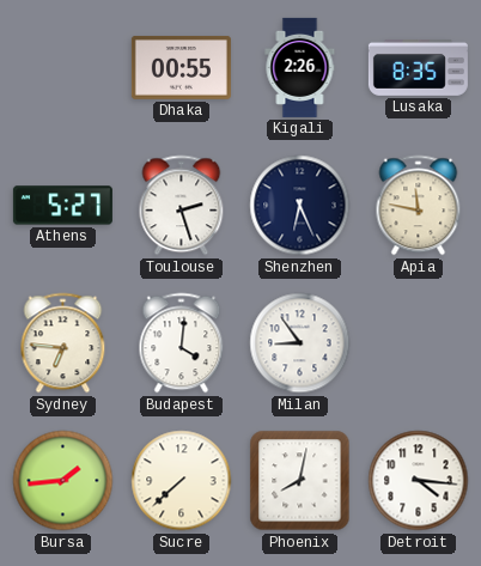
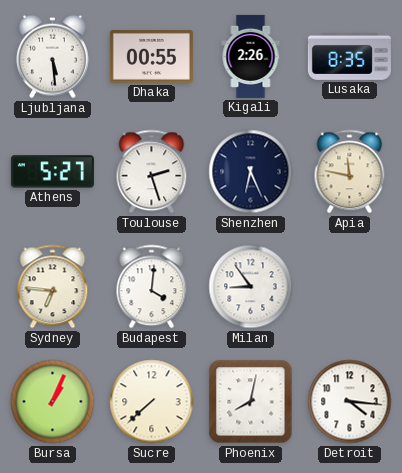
Ljubljana: none -> 5:29 (53, 57)
Bursa: 1:44 -> 1:04 (53, 402)
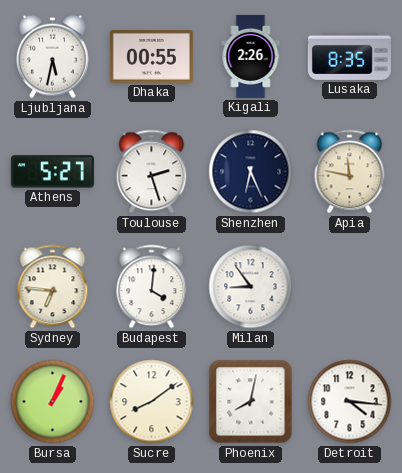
Ljubljana: 5:29 -> 5:32 (53, 57)
Sucre: 7:38 -> 8:09 (152, 402)
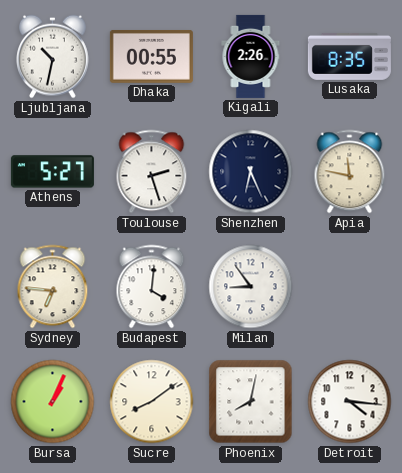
Ljubljana: 5:32 -> 10:32 (53, 57)
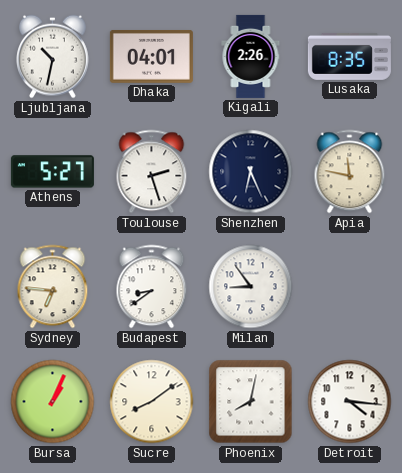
Dhaka: 00:55 -> 04:01 (151, 56)
Budapest: 4:01 -> 8:39 (152, 287)
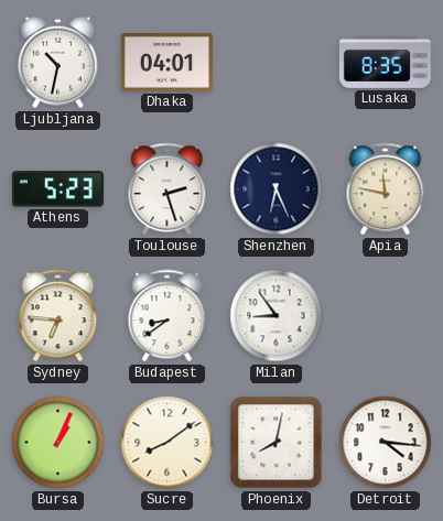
Kigali: 2:26 -> none (251, 56)
Athens: 5:27 -> 5:23 (57, 189)
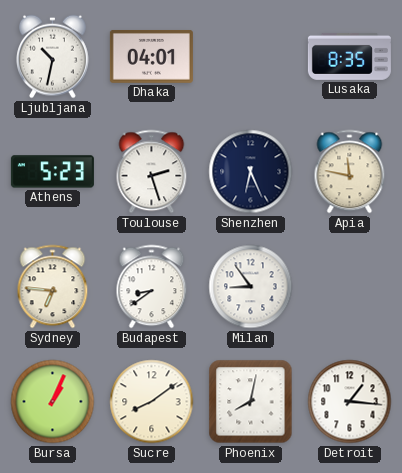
Detroit: 4:16 -> 1:16 (350, 402)
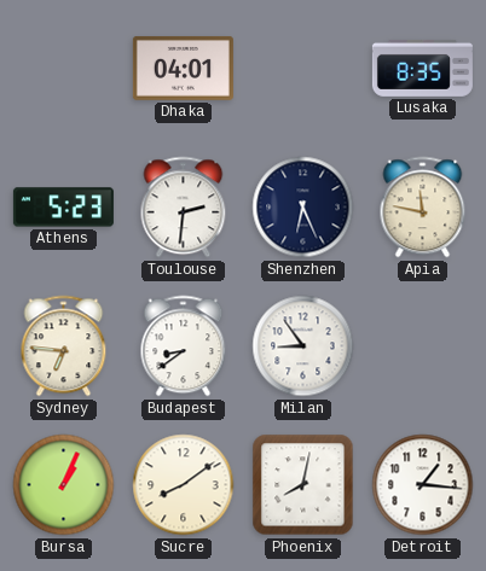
Ljubljana: 10:32 -> none (53, 57)
Toulouse: 2:27 -> 2:31 (184, 208)
